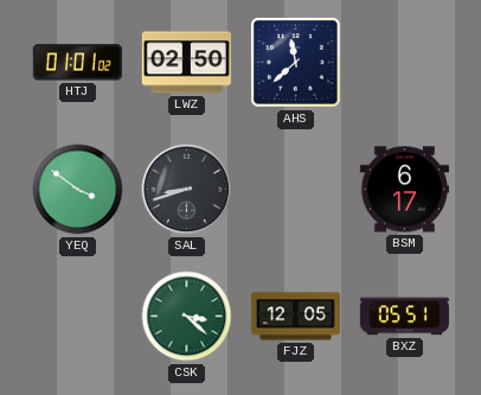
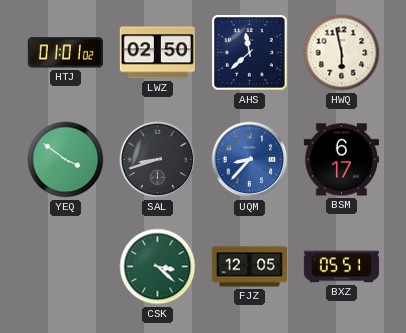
HWQ: none -> 5:58 (342, 53)
UQM: none -> 8:37 (250, 160)
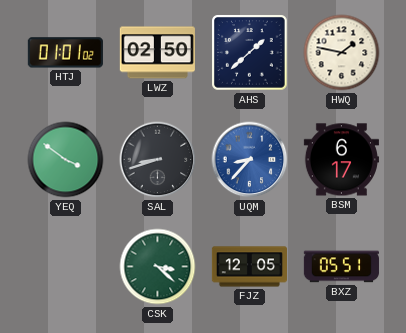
AHS: 11:38 -> 1:38 (250, 53)
HWQ: 5:58 -> 1:47 (342, 53)
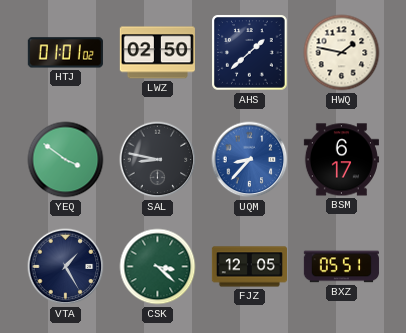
SAL: 8:42 -> 8:47 (158, 160)
VTA: none -> 1:25 (66, 267)
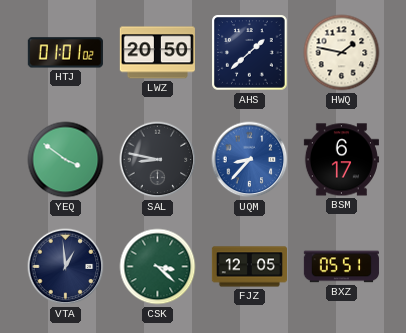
LWZ: 02:50 -> 20:50 (157, 53)
VTA: 1:25 -> 12:59 (66, 267)
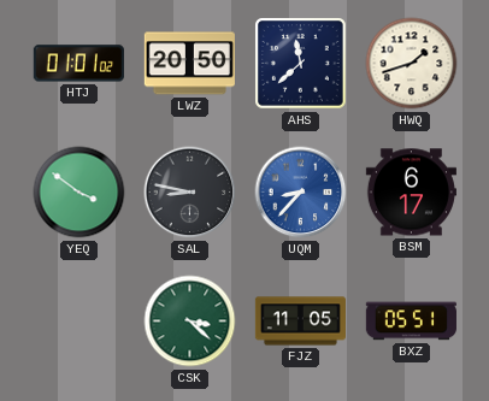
AHS: 1:38 -> 11:38 (301, 64)
HWQ: 1:47 -> 1:42 (412, 64)
VTA: 12:59 -> none (66, 267)
FJZ: 12:05 -> 11:05 (300, 322)
